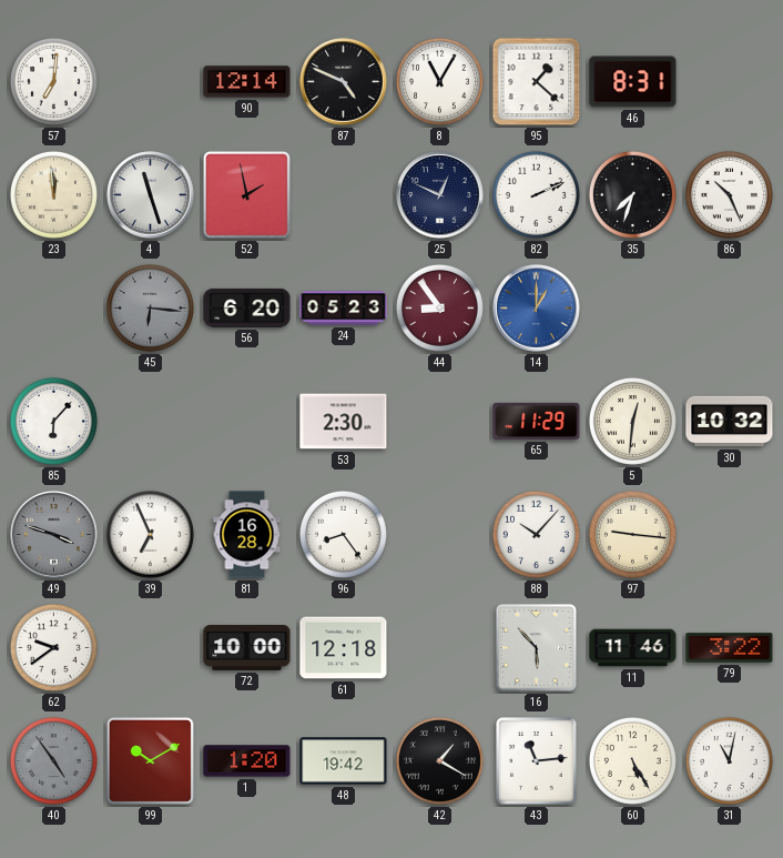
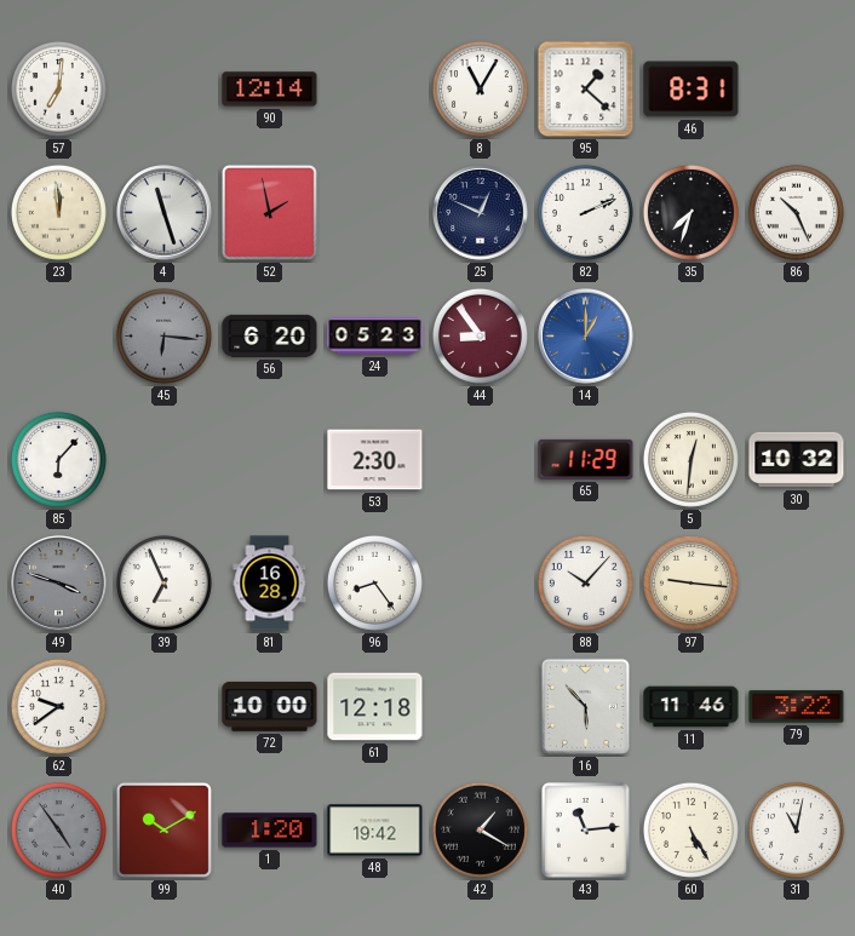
87: 4:49 -> none (344, 82)
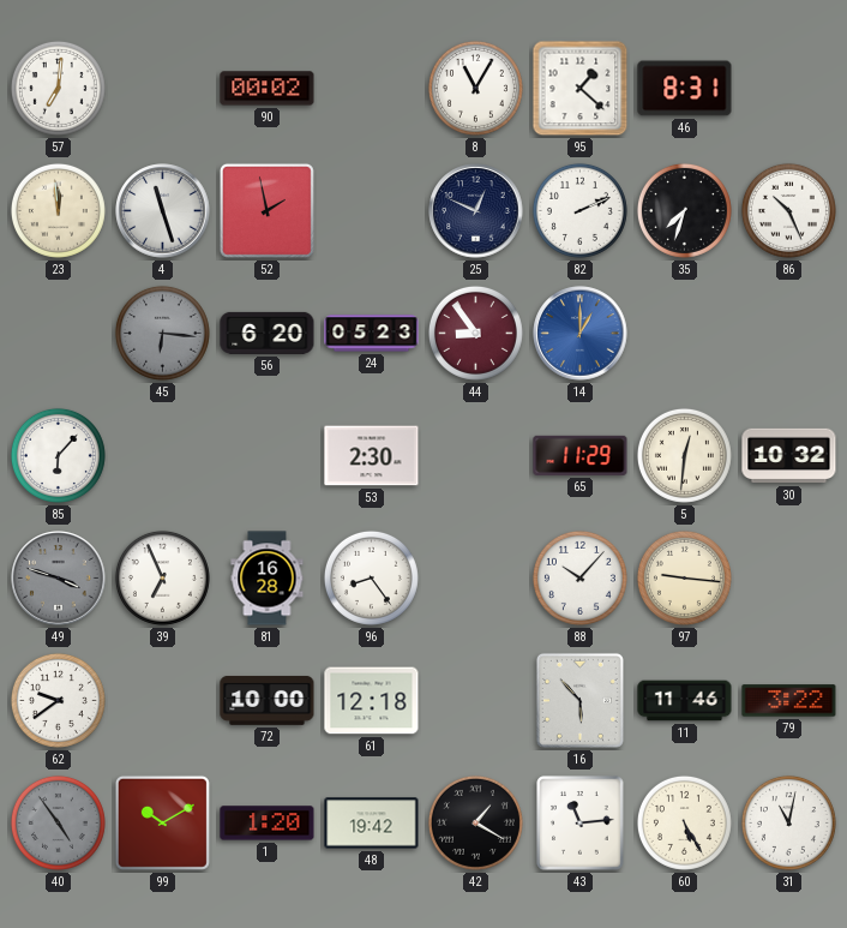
90: 12:14 -> 00:02 (268, 89)
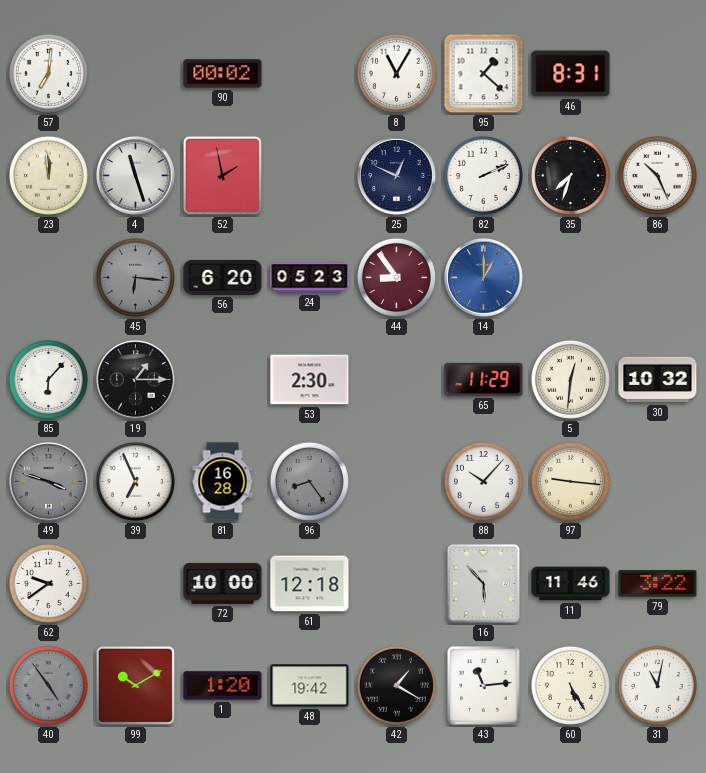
19: none -> 1:15 (136, 380)
96 dial: white -> grey (309, 481)
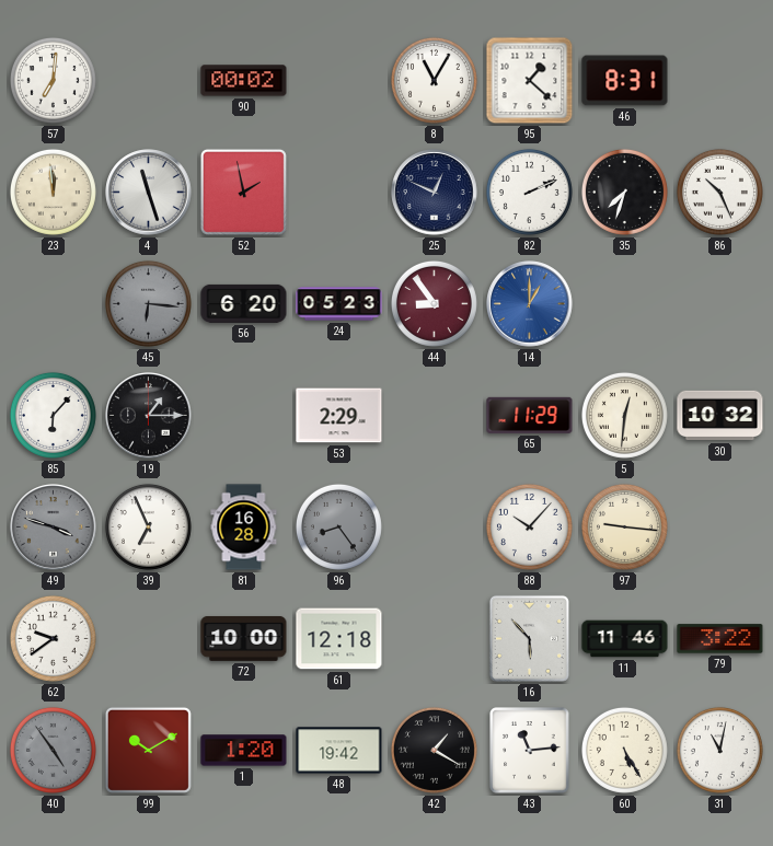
53: 2:30 -> 2:29 (339, 416)
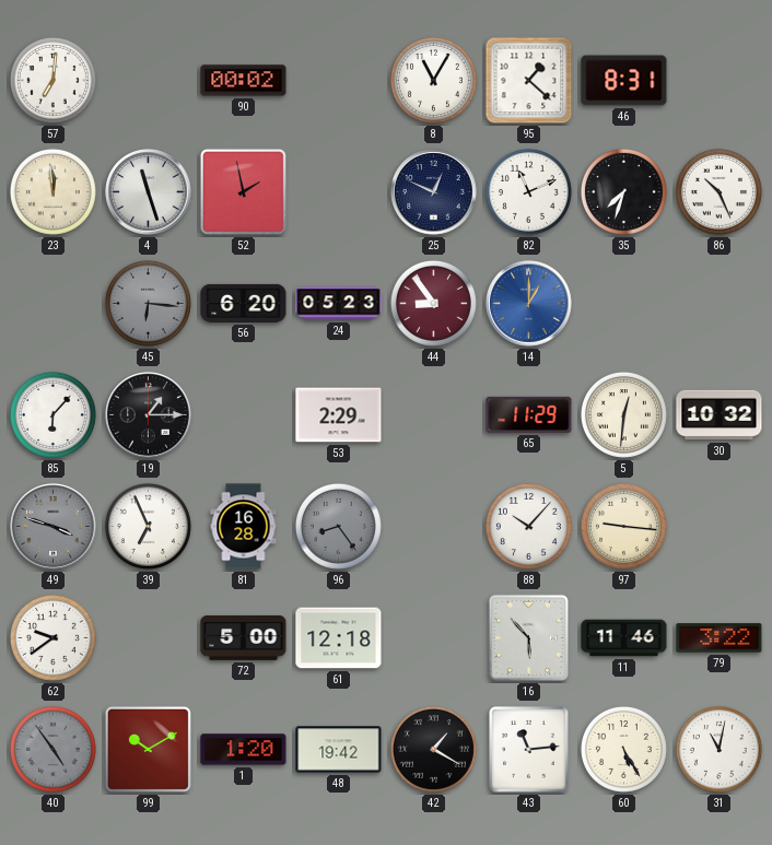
82: 2:11 -> 11:11 (528, 191)
72: 10:00 -> 5:00 (244, 637)
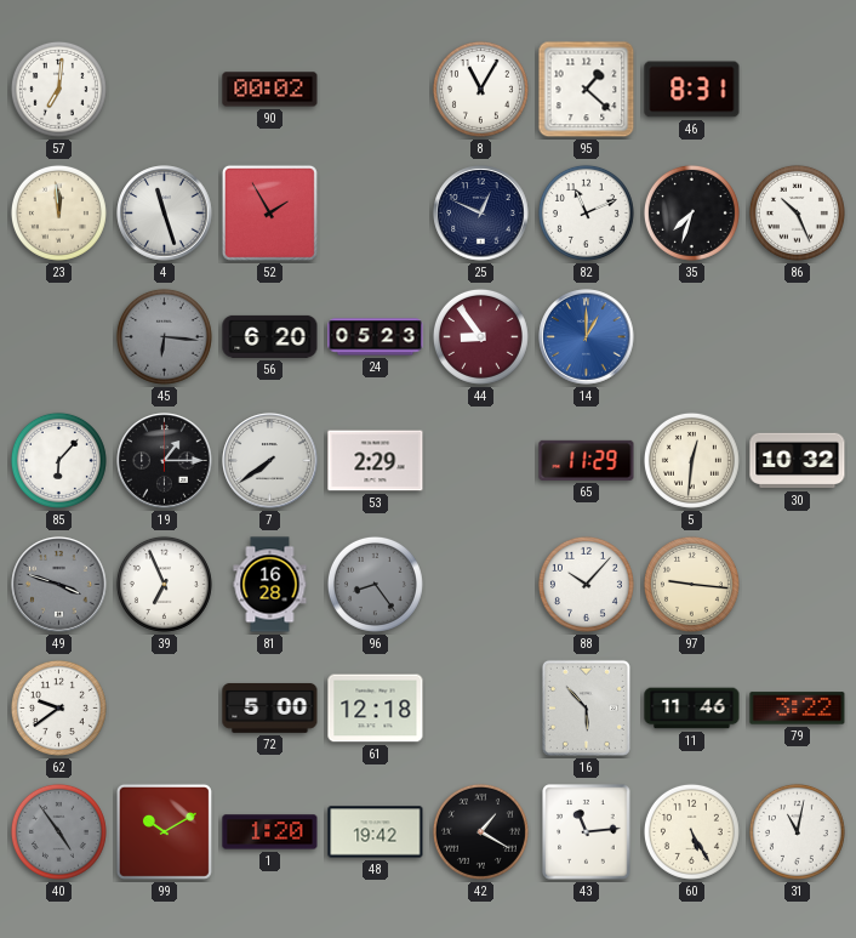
52: 1:58 -> 1:55 (269, 212)
7: none -> 7:39 (270, 461)
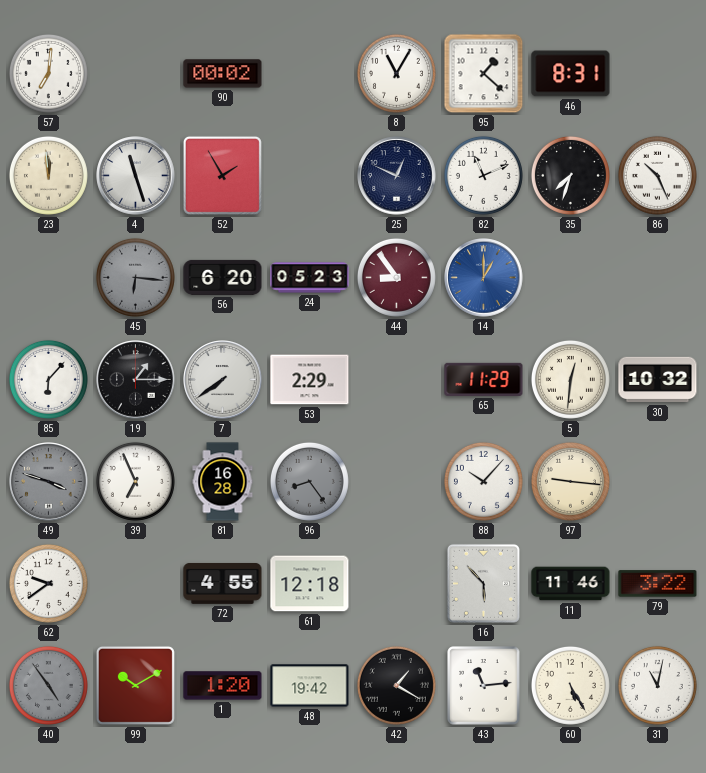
72: 5:00 -> 4:55 (223, 583)
